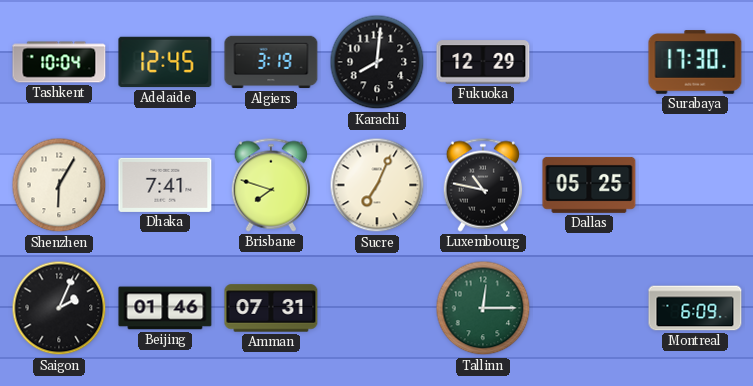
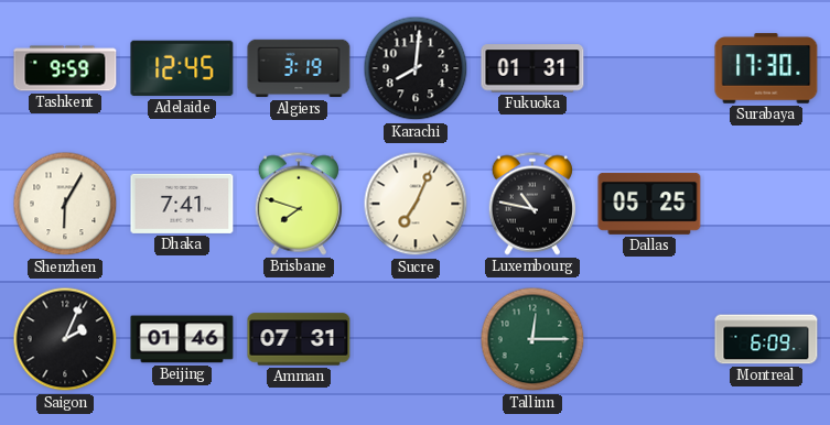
Tashkent: 10:04 -> 9:59 (65, 68)
Fukuoka: 12:29 -> 01:31 (532, 68)
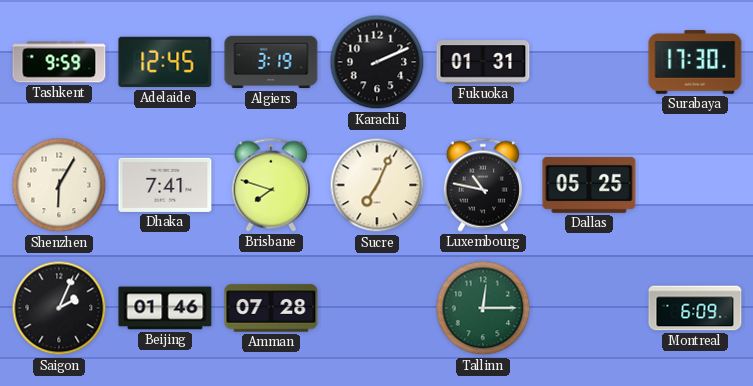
Karachi: 8:01 -> 2:11 (377, 62)
Amman: 07:31 -> 07:28 (271, 308)
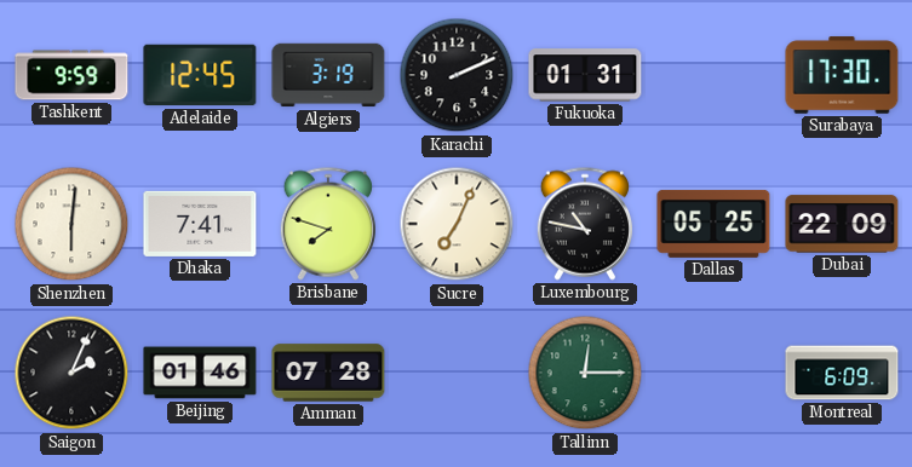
Shenzhen: 6:05 -> 6:01 (71, 224)
Dubai: none -> 22:09 (842, 224)
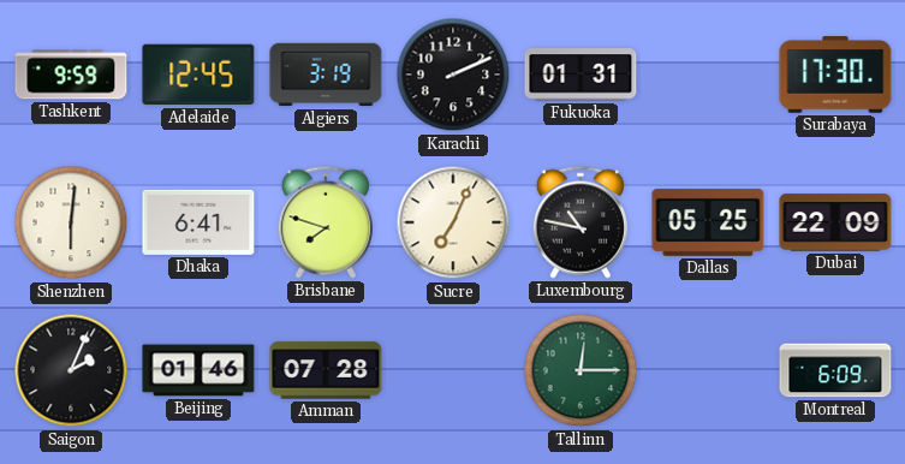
Dhaka: 7:41 -> 6:41 (198, 222)
